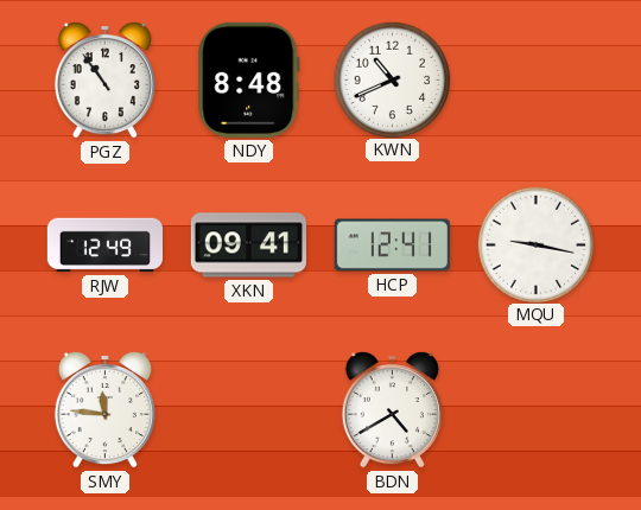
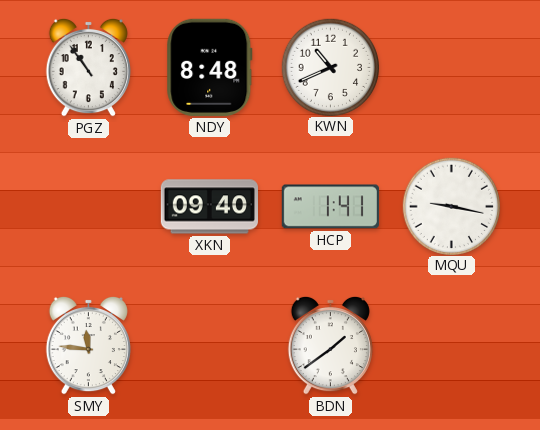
RJW: 12:49 -> none (104, 246)
XKN: 09:41 -> 09:40 (209, 207)
HCP: 12:41 -> 1:41 (330, 207)
BDN: 4:40 -> 1:39 (330, 345)
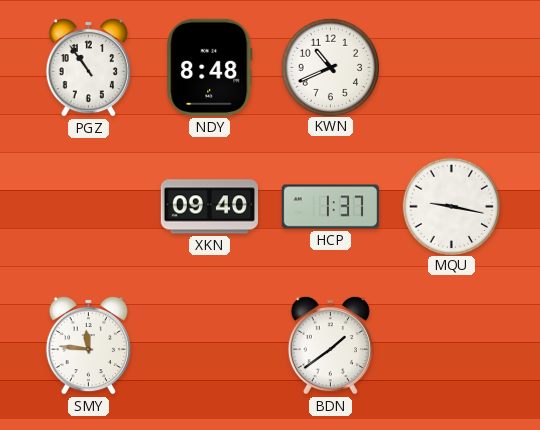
HCP: 1:41 -> 1:37 (330, 207)
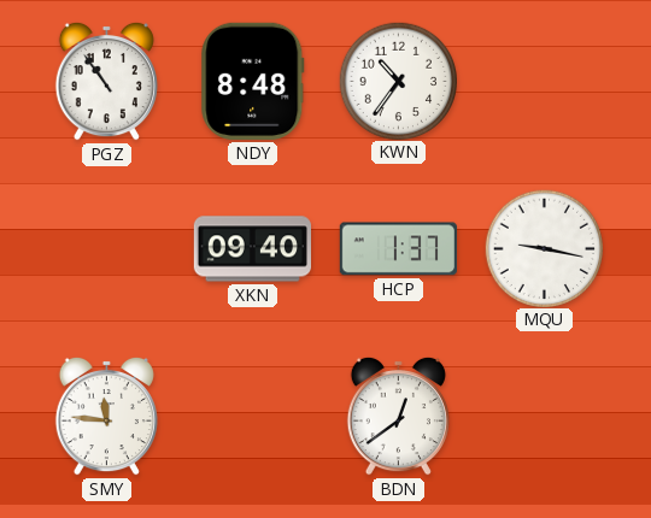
KWN: 10:41 -> 10:36 (398, 81)
BDN: 1:39 -> 12:39 (398, 416)
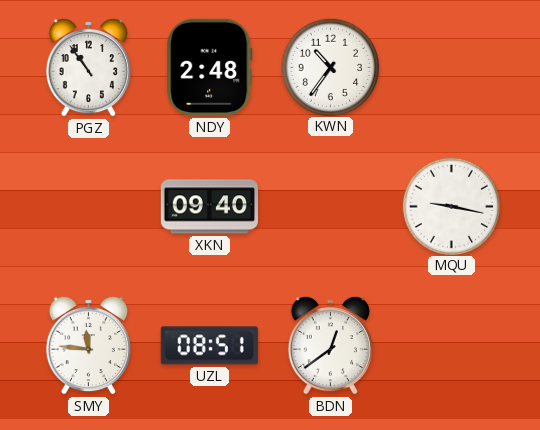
NDY: 8:48 -> 2:48 (210, 67)
HCP: 1:37 -> none (398, 249)
UZL: none -> 08:51 (209, 346)
